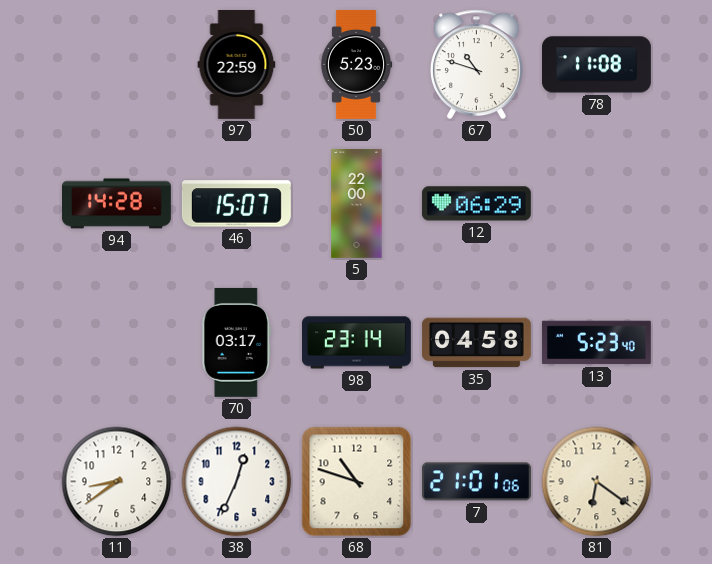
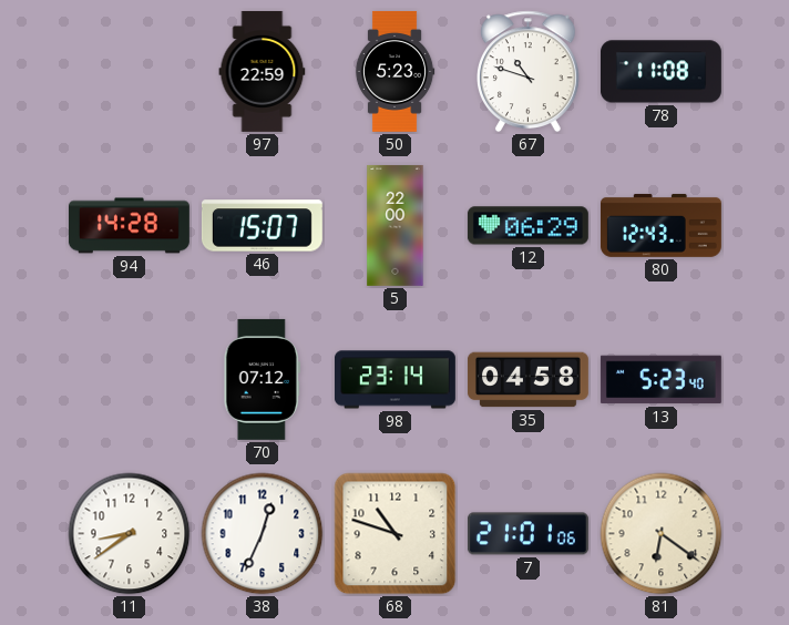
80: none -> 12:43 (660, 225)
70: 03:17 -> 07:12 (262, 379)
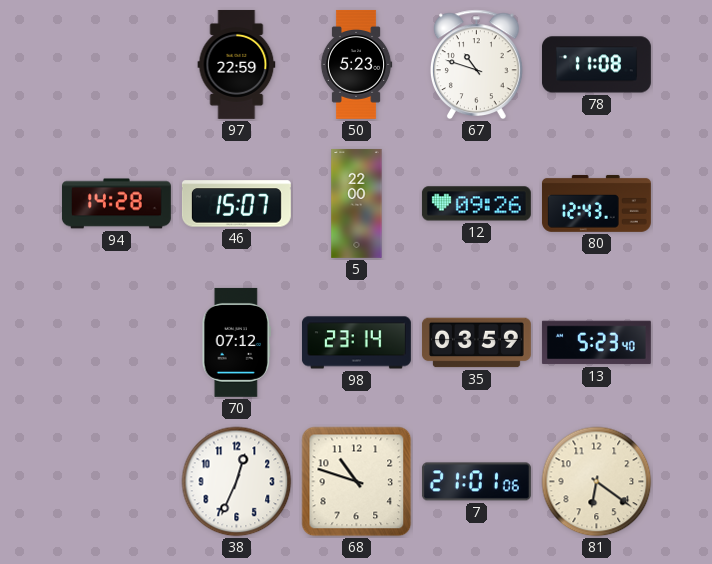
12: 06:29 -> 09:26 (476, 204)
35: 04:58 -> 03:59 (476, 343)
11: 8:39 -> none (130, 534)
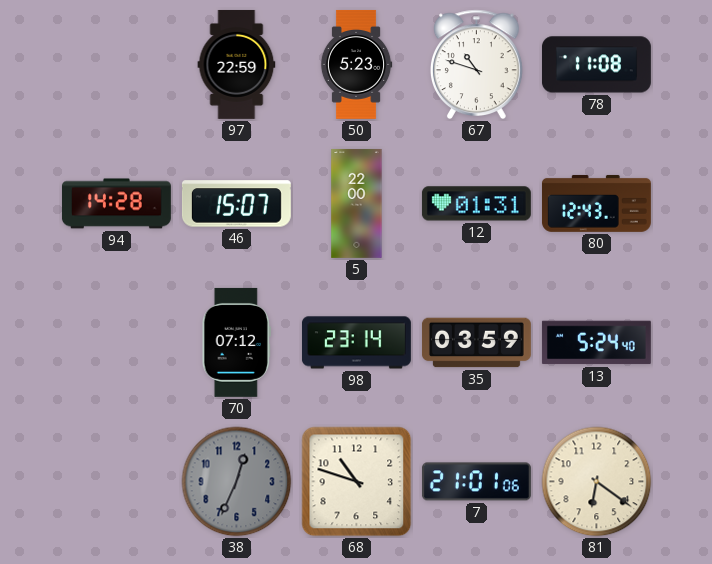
12: 09:26 -> 01:31 (476, 204)
13: 5:23 -> 5:24 (596, 343)
38 dial: white -> grey (237, 482)
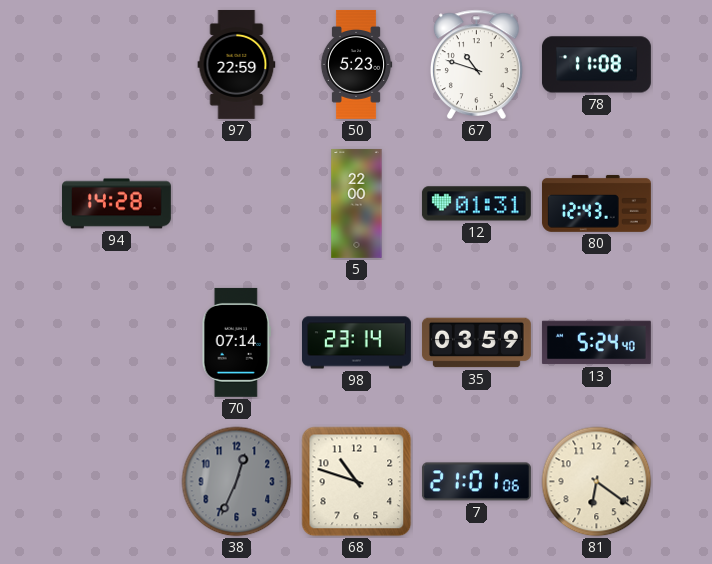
46: 15:07 -> none (236, 204)
70: 07:12 -> 07:14 (236, 342)
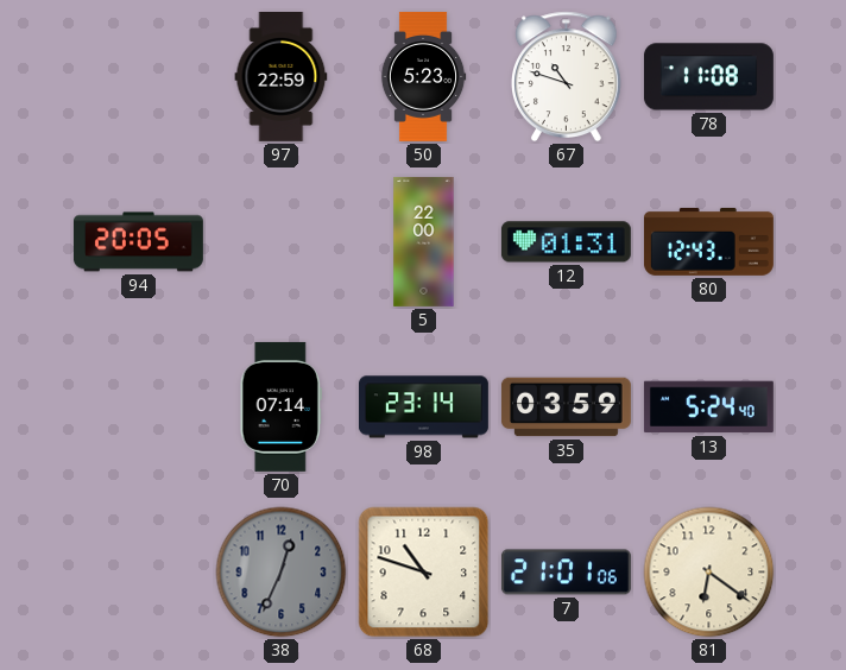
94: 14:28 -> 20:05 (138, 242)
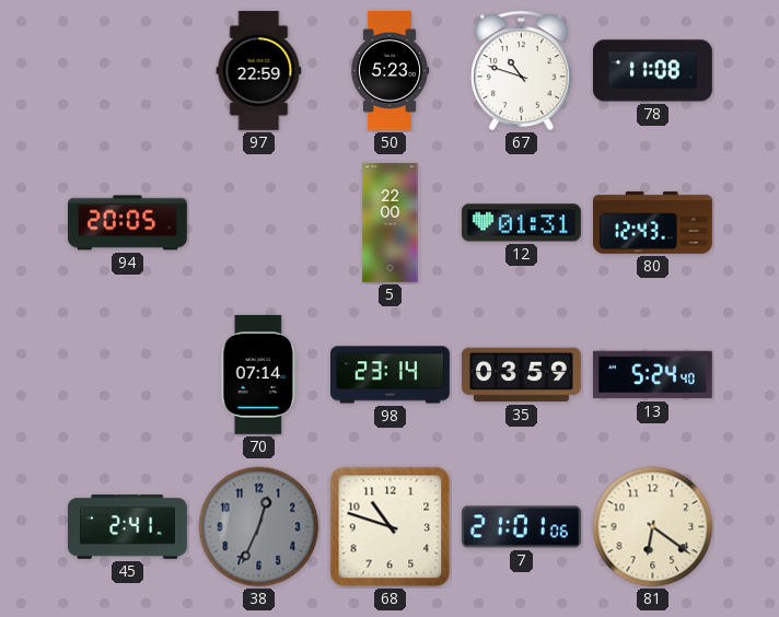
45: none -> 2:41 (127, 527)
